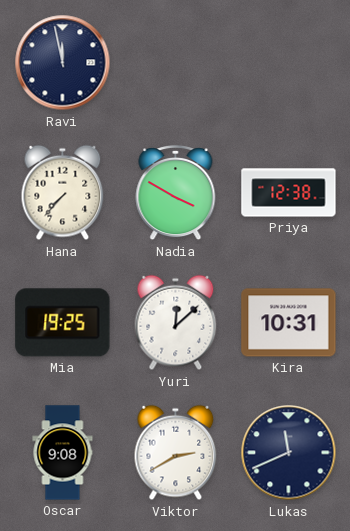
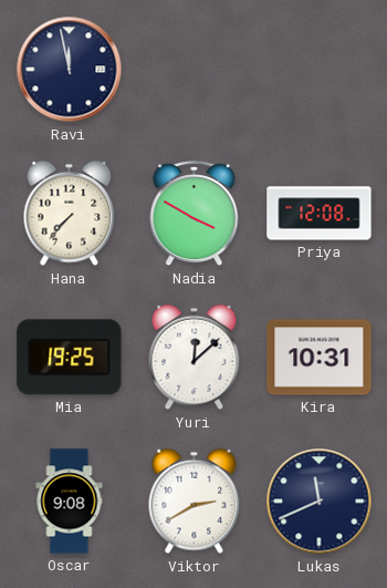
Priya: 12:38 -> 12:08 (320, 214)
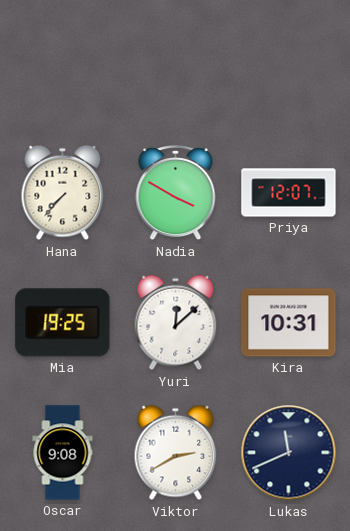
Ravi: 11:58 -> none (70, 70)
Priya: 12:08 -> 12:07 (289, 193)
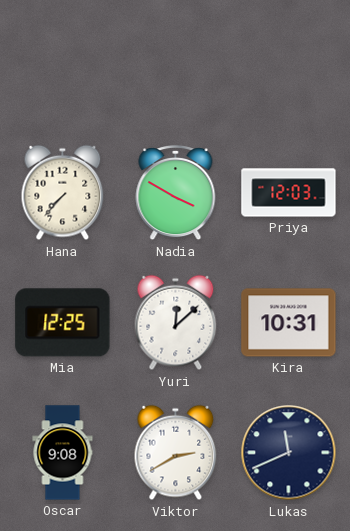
Priya: 12:07 -> 12:03 (289, 193)
Mia: 19:25 -> 12:25 (63, 323)
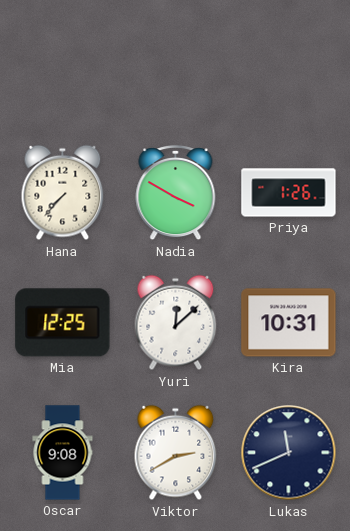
Priya: 12:03 -> 1:26 (289, 193)
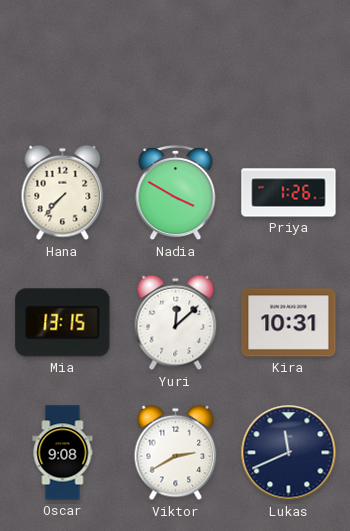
Mia: 12:25 -> 13:15 (63, 323)
